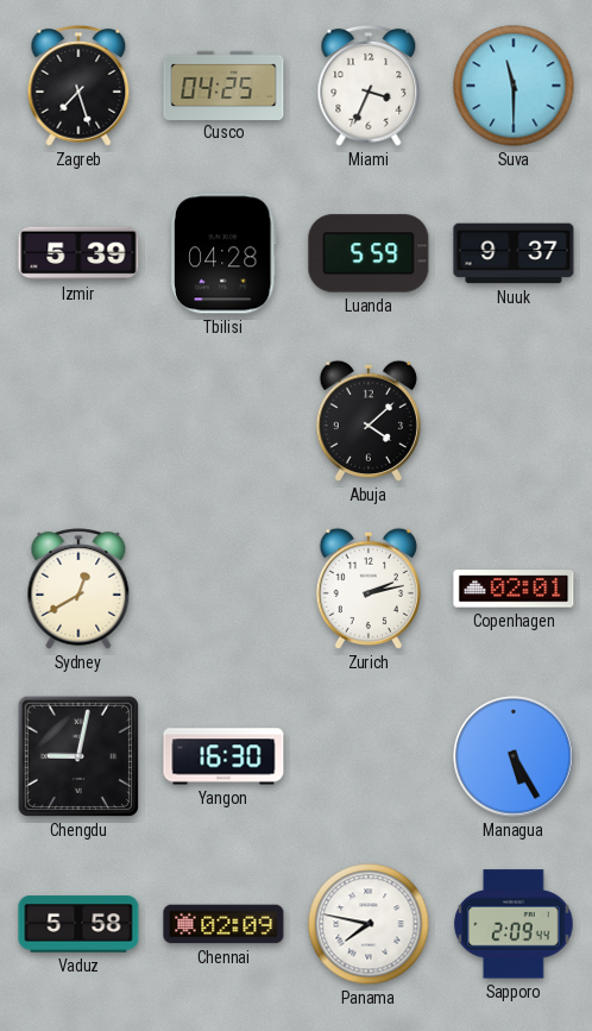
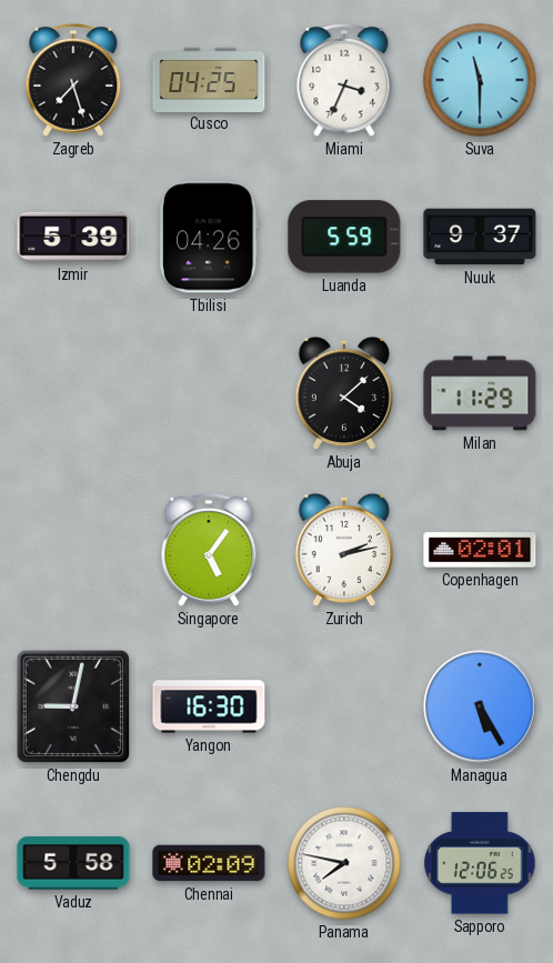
Tbilisi: 04:28 -> 04:26 (209, 237)
Milan: none -> 11:29 (480, 393)
Sydney: 12:40 -> none (78, 590)
Singapore: none -> 5:06 (209, 551)
Sapporo: 2:09 -> 12:06 (480, 863)
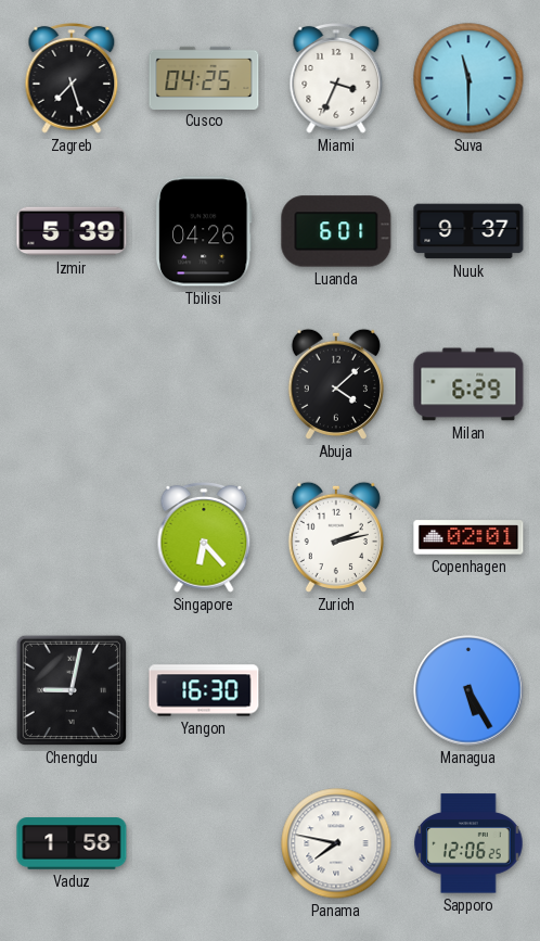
Luanda: 5:59 -> 6:01 (336, 231)
Milan: 11:29 -> 6:29 (468, 384)
Singapore: 5:06 -> 6:23 (204, 538)
Vaduz: 5:58 -> 1:58 (72, 843)
Chennai: 02:09 -> none (209, 863)
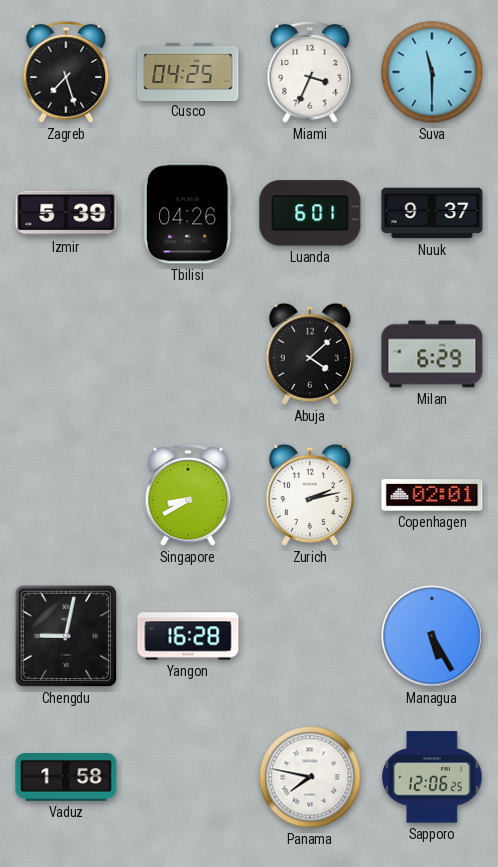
Singapore: 6:23 -> 8:40 (188, 496)
Yangon: 16:30 -> 16:28 (188, 636)
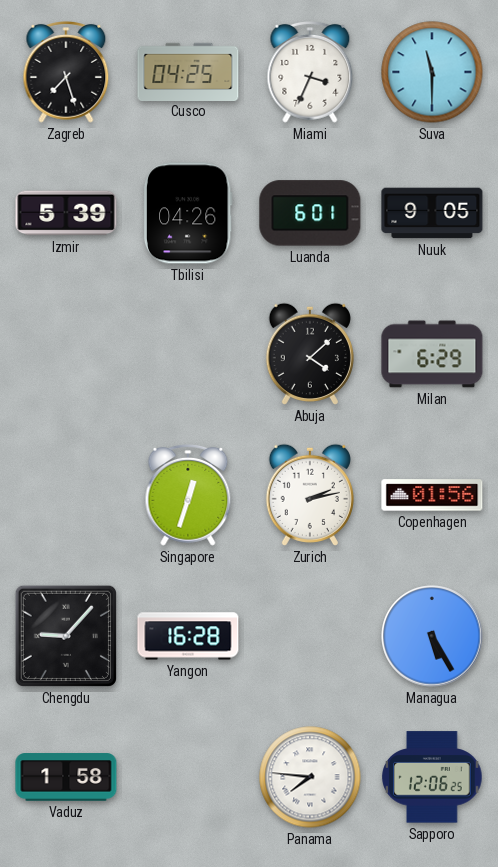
Nuuk: 9:37 -> 9:05 (432, 213)
Singapore: 8:40 -> 12:33 (188, 496)
Copenhagen: 02:01 -> 01:56 (432, 495)
Chengdu: 9:02 -> 9:07 (66, 636)
Panama: 7:47 -> 7:46 (310, 777)
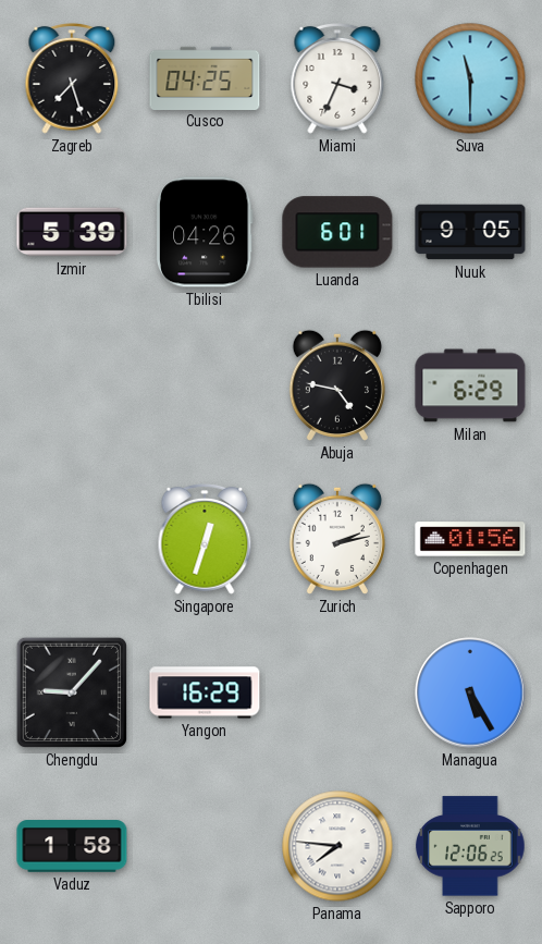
Abuja: 4:08 -> 4:47 (337, 385)
Yangon: 16:28 -> 16:29 (205, 692)
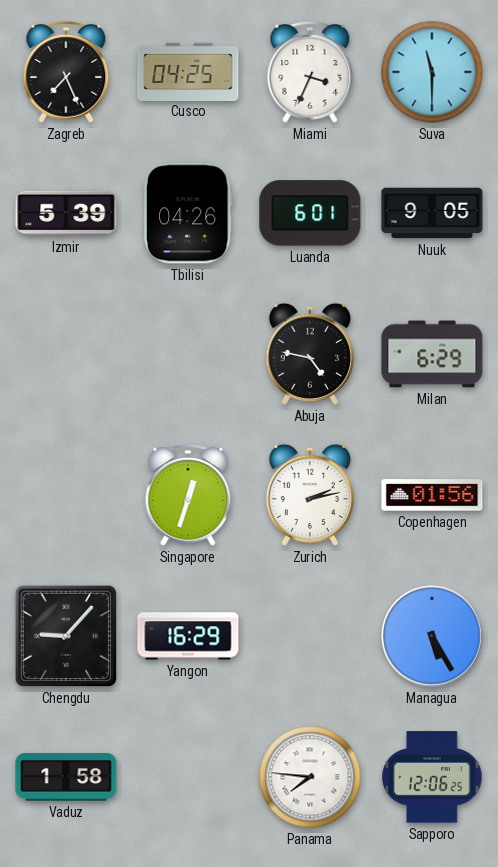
Zagreb: 7:27 -> 7:26 (66, 73)
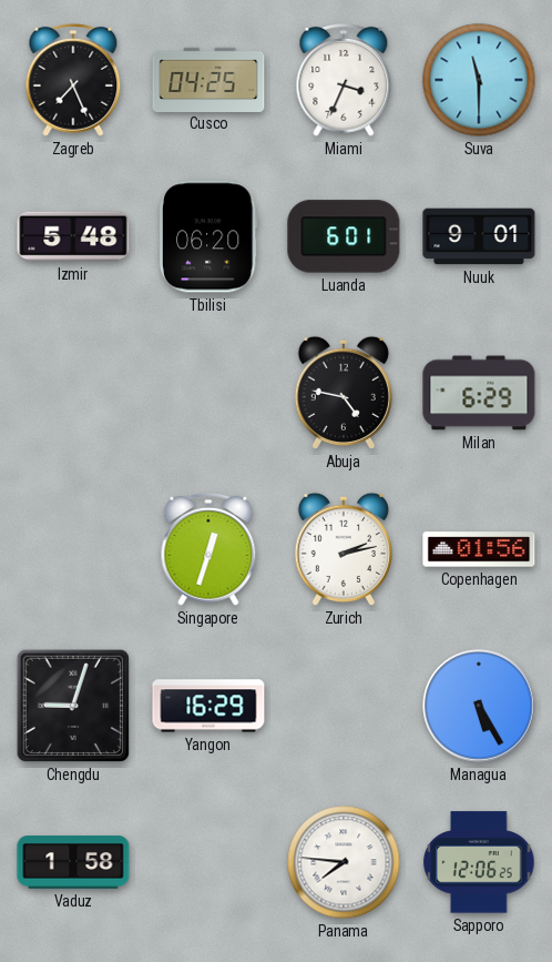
Izmir: 5:39 -> 5:48 (73, 236)
Tbilisi: 04:26 -> 06:20 (208, 236)
Nuuk: 9:05 -> 9:01 (479, 236)
Chengdu: 9:07 -> 9:03 (73, 706)
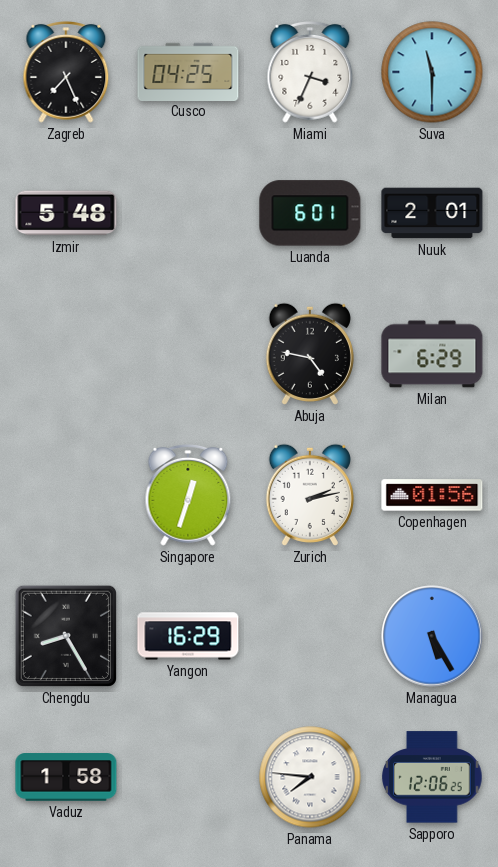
Tbilisi: 06:20 -> none (208, 236)
Nuuk: 9:01 -> 2:01 (432, 213)
Chengdu: 9:03 -> 8:25 (66, 636)
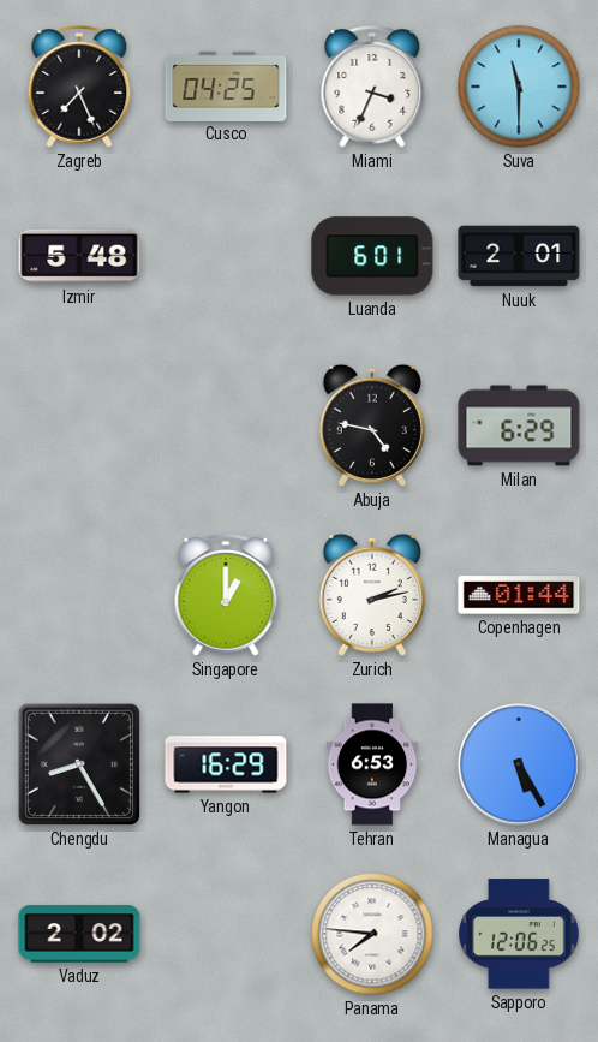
Singapore: 12:33 -> 1:00 (226, 596)
Copenhagen: 01:56 -> 01:44 (519, 595)
Tehran: none -> 6:53 (372, 764)
Vaduz: 1:58 -> 2:02 (79, 934)
